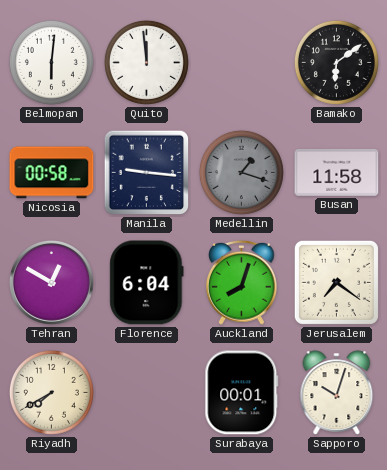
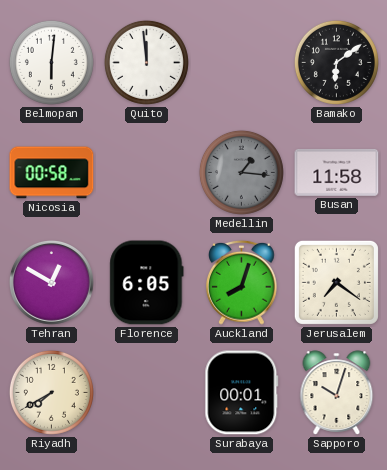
Manila: 9:16 -> none (147, 173)
Medellin: 1:18 -> 1:16 (241, 172)
Florence: 6:04 -> 6:05 (147, 283)
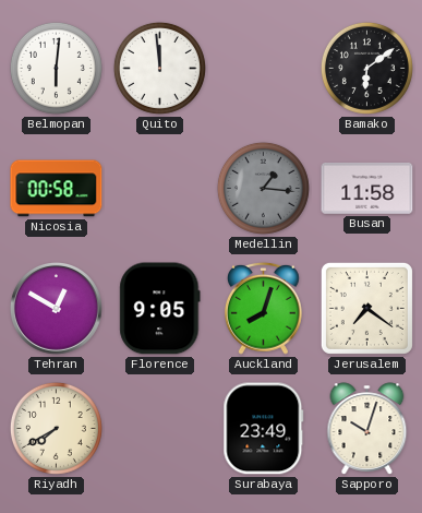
Florence: 6:05 -> 9:05 (160, 309)
Surabaya: 00:01 -> 23:49 (264, 429)
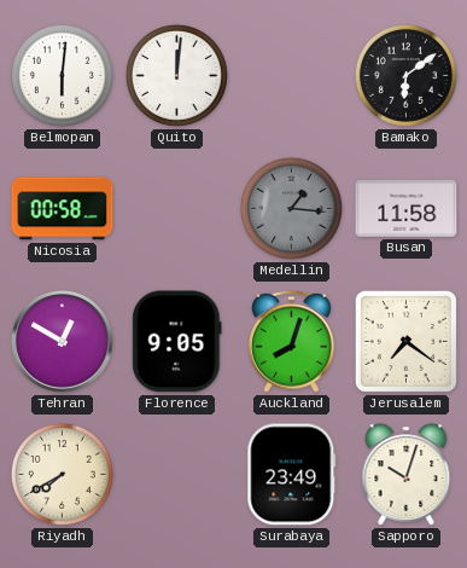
Quito: 11:59 -> 12:01 (176, 75)
